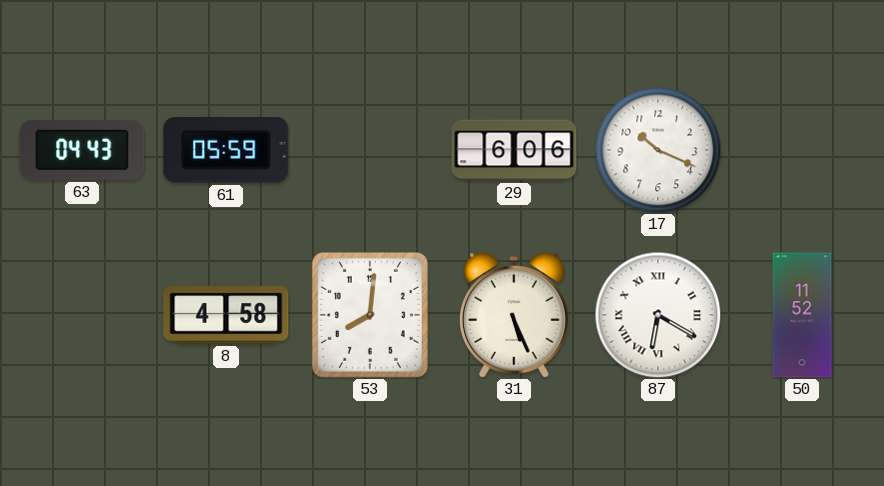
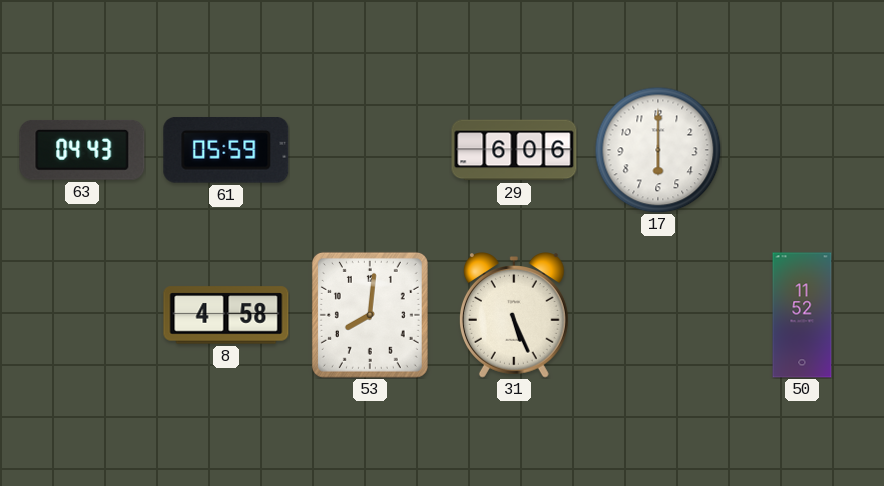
17: 10:19 -> 6:00 (658, 150)
87: 6:20 -> none (658, 315)
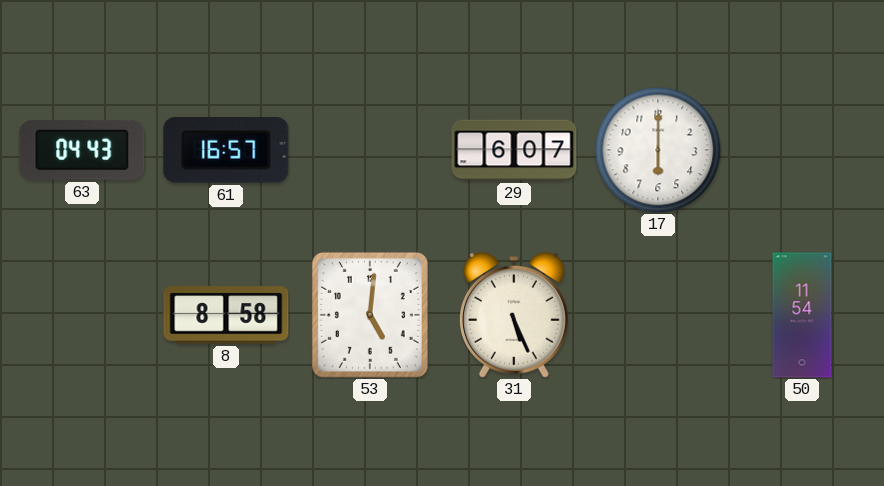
61: 05:59 -> 16:57 (226, 150)
29: 6:06 -> 6:07 (514, 150)
8: 4:58 -> 8:58 (226, 315)
53: 8:01 -> 5:01 (370, 315)
50: 11:52 -> 11:54 (802, 315)
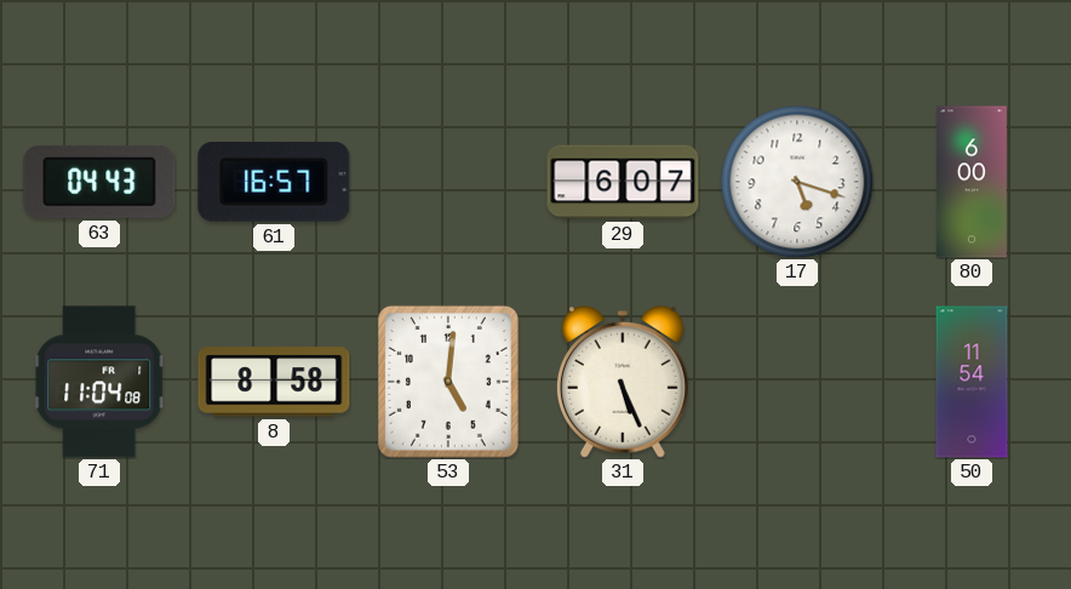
17: 6:00 -> 5:18 (797, 182)
80: none -> 6:00 (972, 182)
71: none -> 11:04 (101, 382)
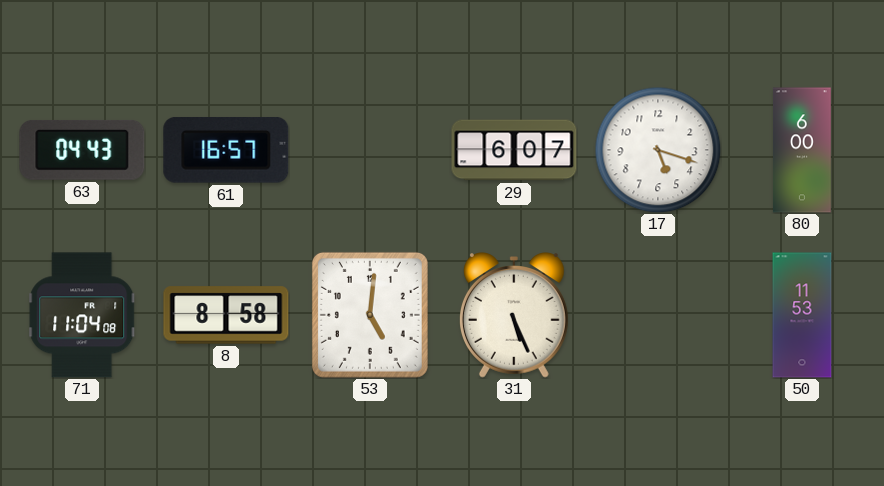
50: 11:54 -> 11:53 (802, 315)
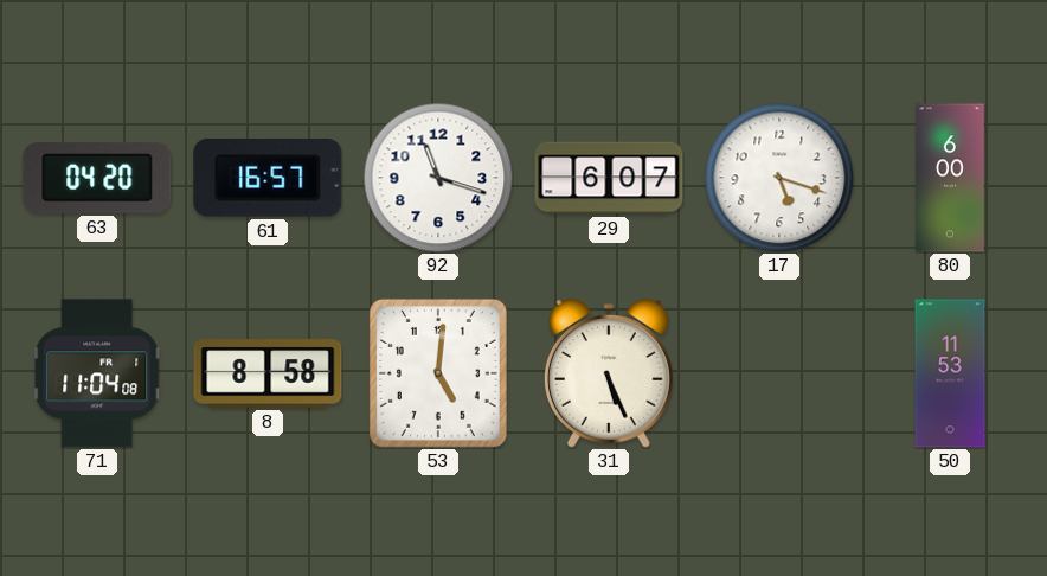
63: 04:43 -> 04:20 (97, 178)
92: none -> 11:18 (438, 178)
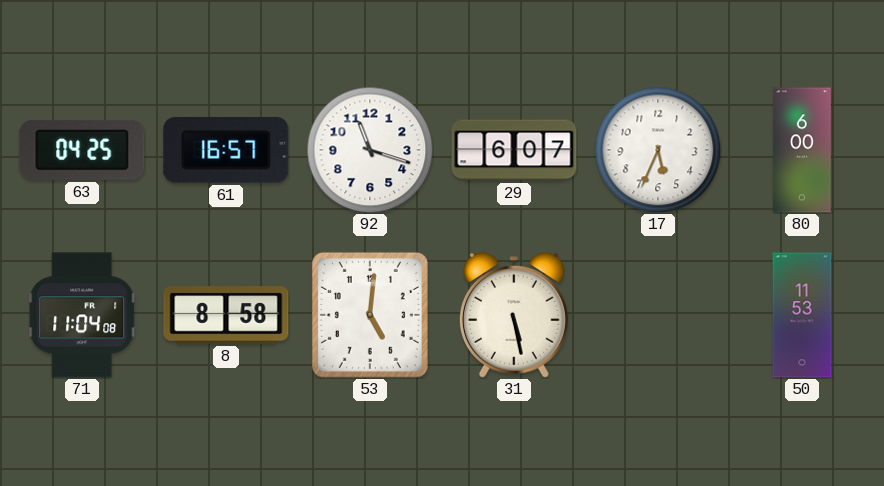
63: 04:20 -> 04:25 (82, 150)
17: 5:18 -> 5:34 (658, 150)
31: 5:26 -> 5:28 (514, 315)
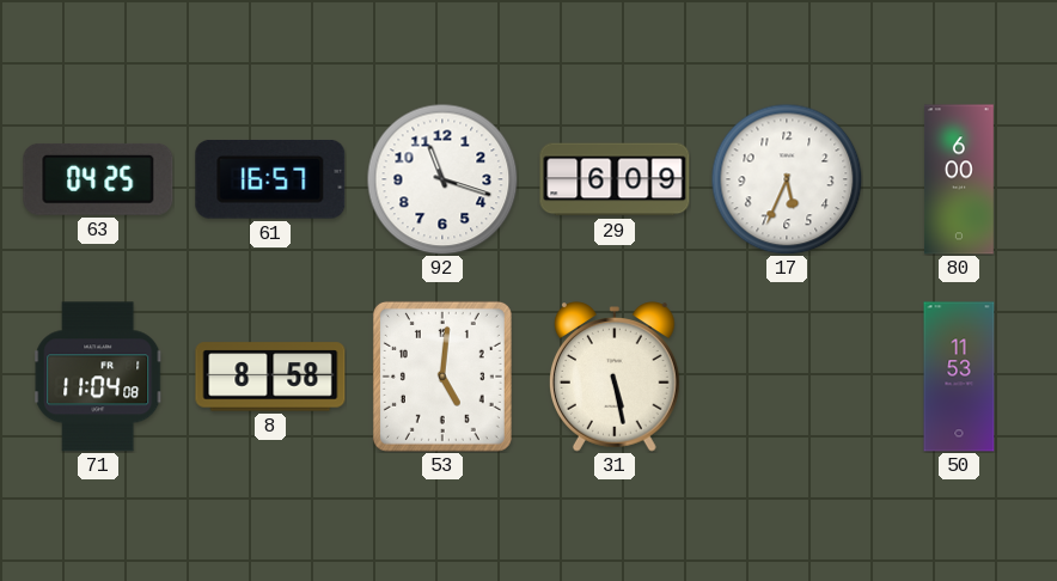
29: 6:07 -> 6:09 (615, 179)
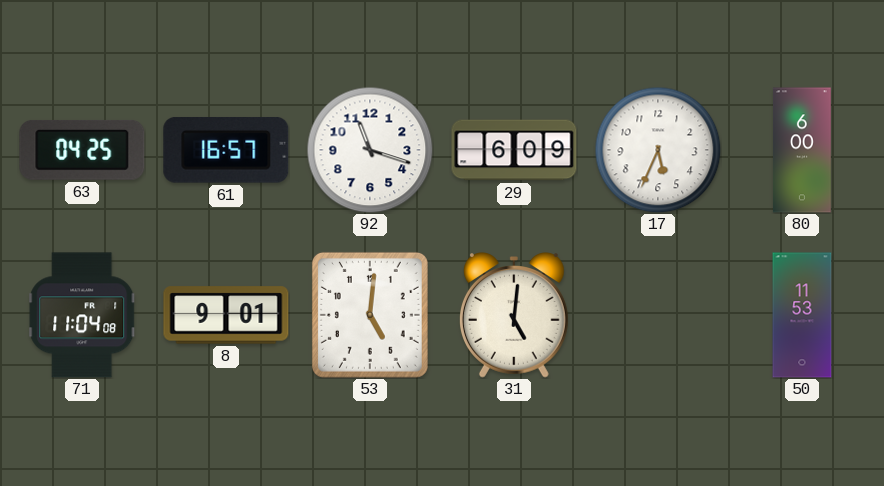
8: 8:58 -> 9:01 (226, 315)
31: 5:28 -> 5:01 (514, 315)
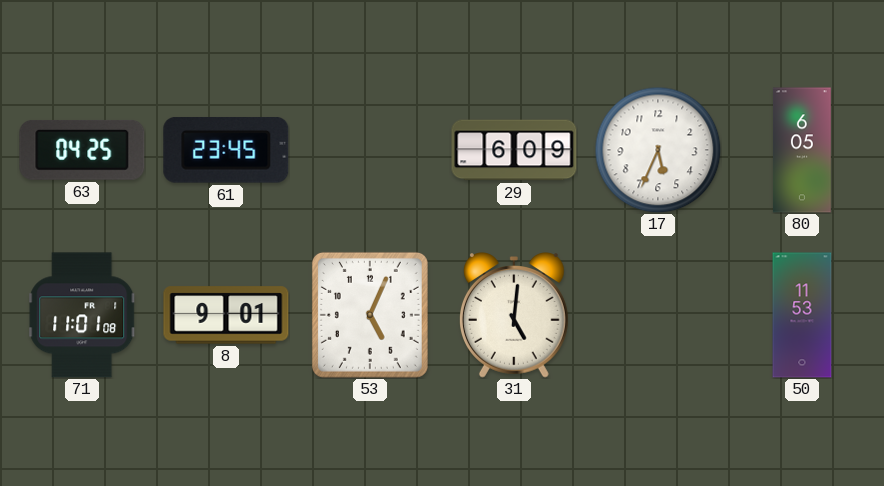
61: 16:57 -> 23:45 (226, 150)
92: 11:18 -> none (370, 150)
80: 6:00 -> 6:05 (802, 150)
71: 11:04 -> 11:01 (83, 315)
53: 5:01 -> 5:04 (370, 315)
